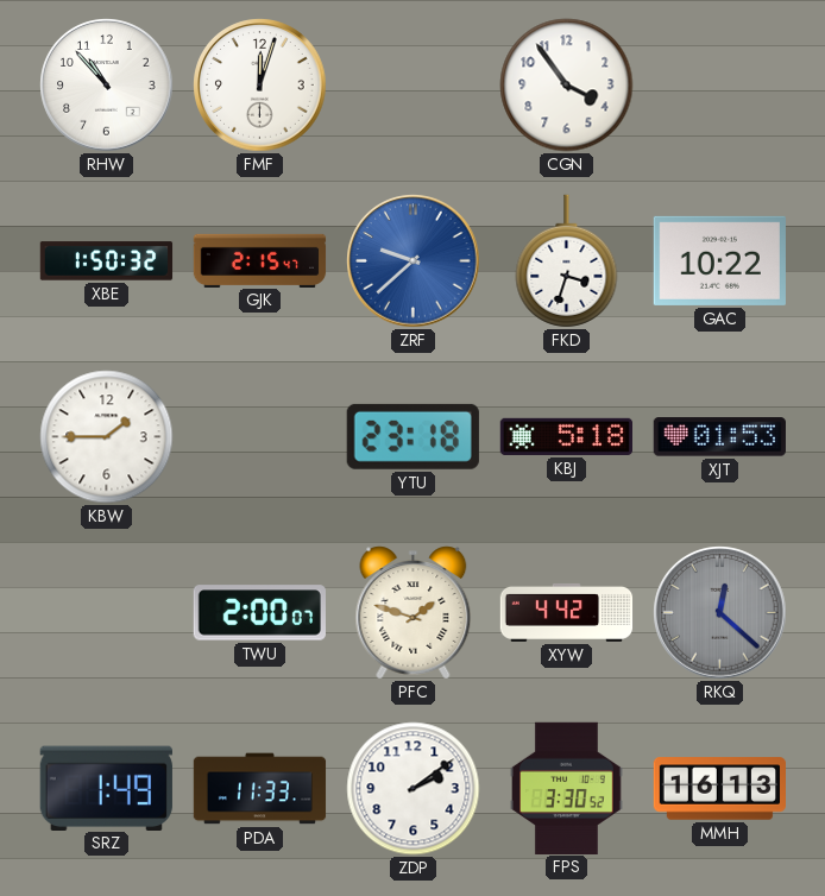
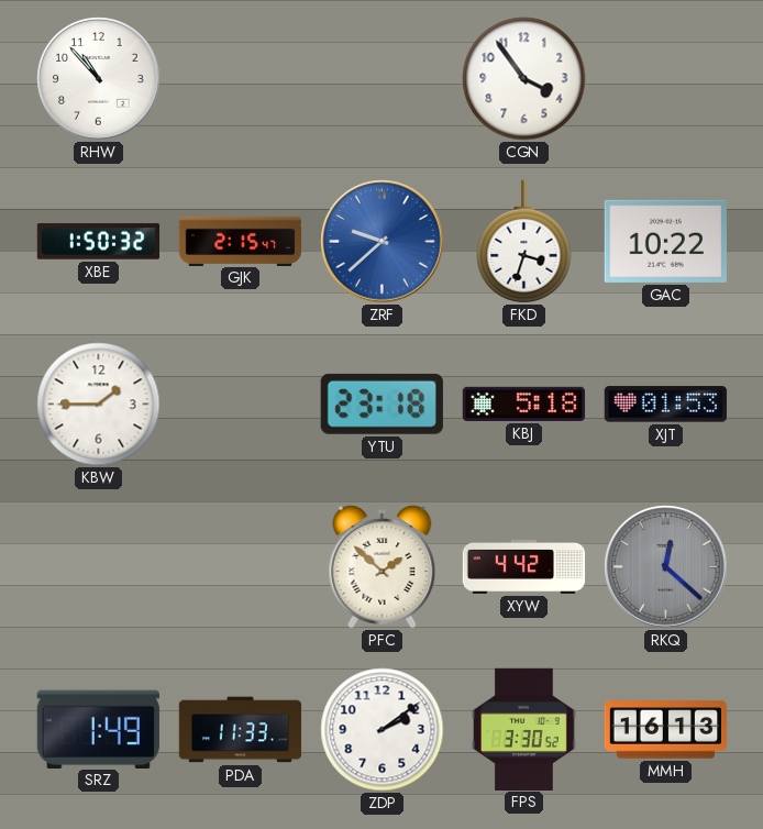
FMF: 12:03 -> none (260, 86)
TWU: 2:00 -> none (259, 613)
PFC: 1:48 -> 1:52 (383, 567)
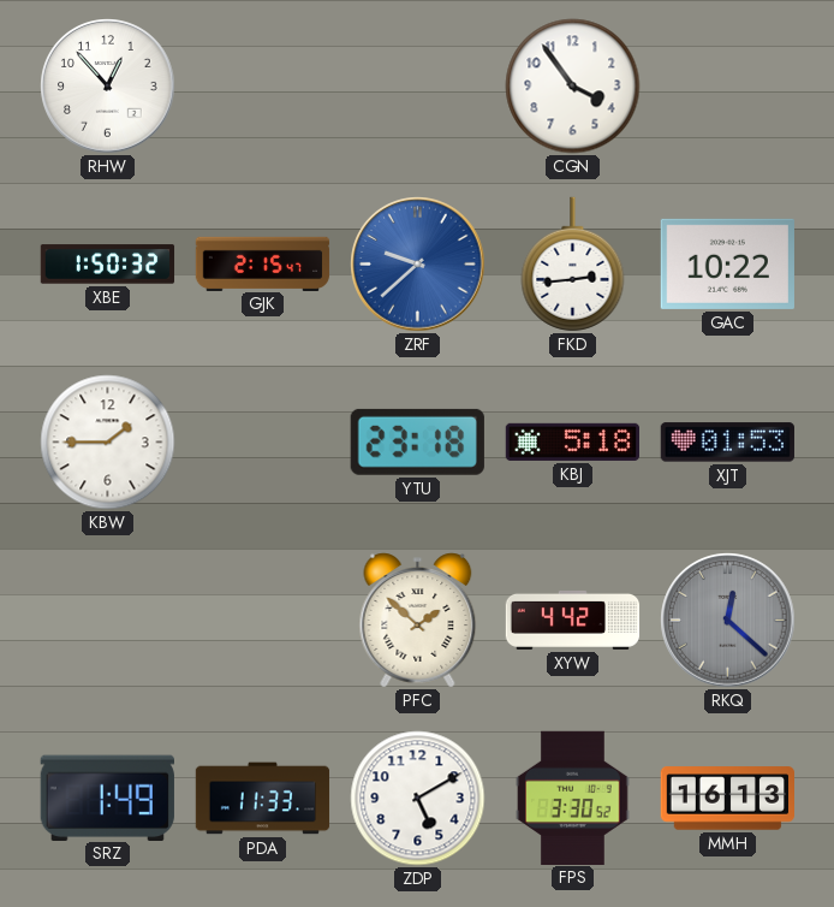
RHW: 10:53 -> 12:53 (108, 87)
FKD: 3:33 -> 2:44 (573, 265)
ZDP: 2:09 -> 5:10 (418, 799)
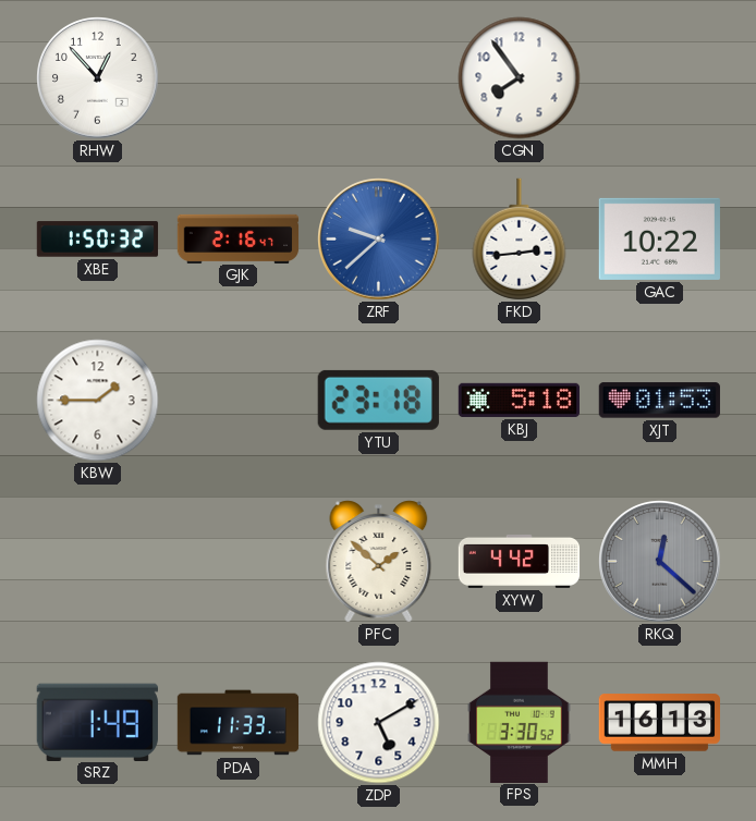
CGN: 3:54 -> 7:54 (520, 78)
GJK: 2:15 -> 2:16 (239, 238)
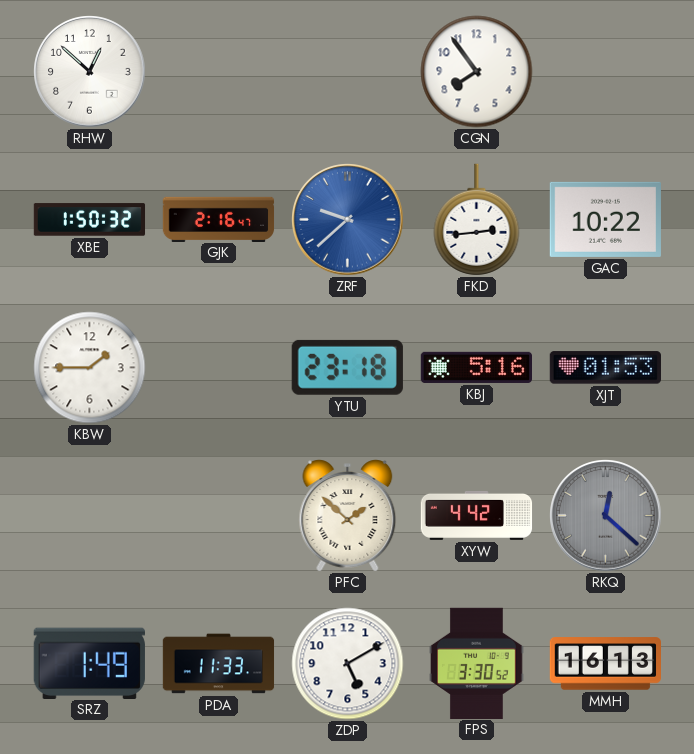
RHW: 12:53 -> 12:52 (90, 72)
KBJ: 5:18 -> 5:16 (476, 367)
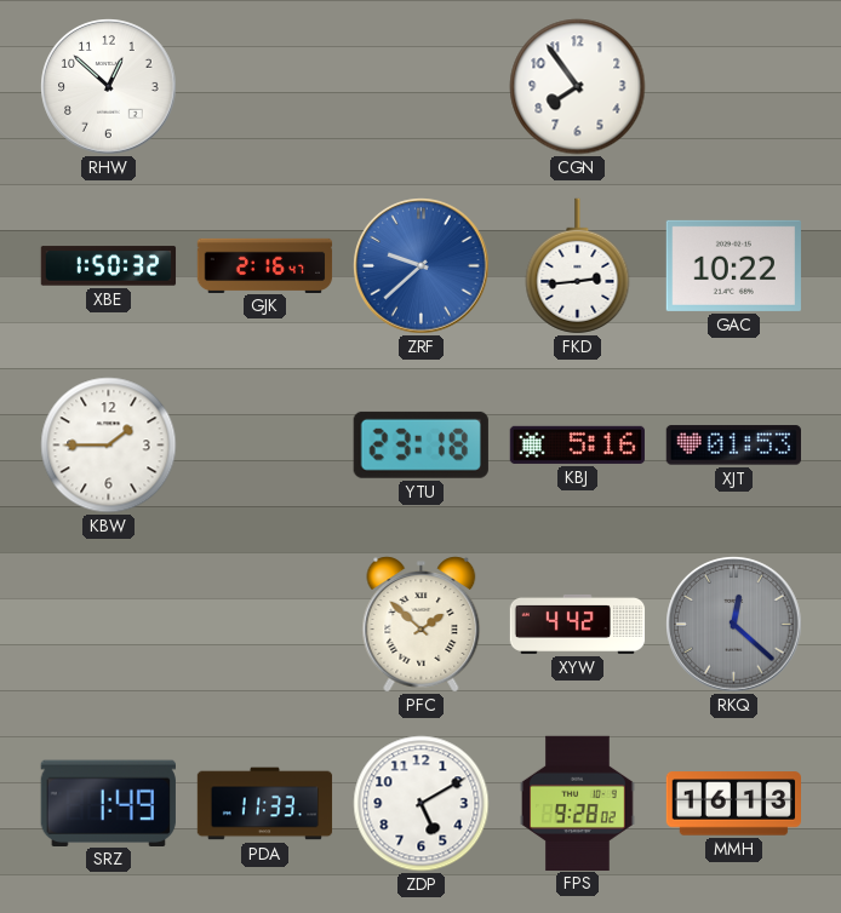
FPS: 3:30 -> 9:28 (578, 803)
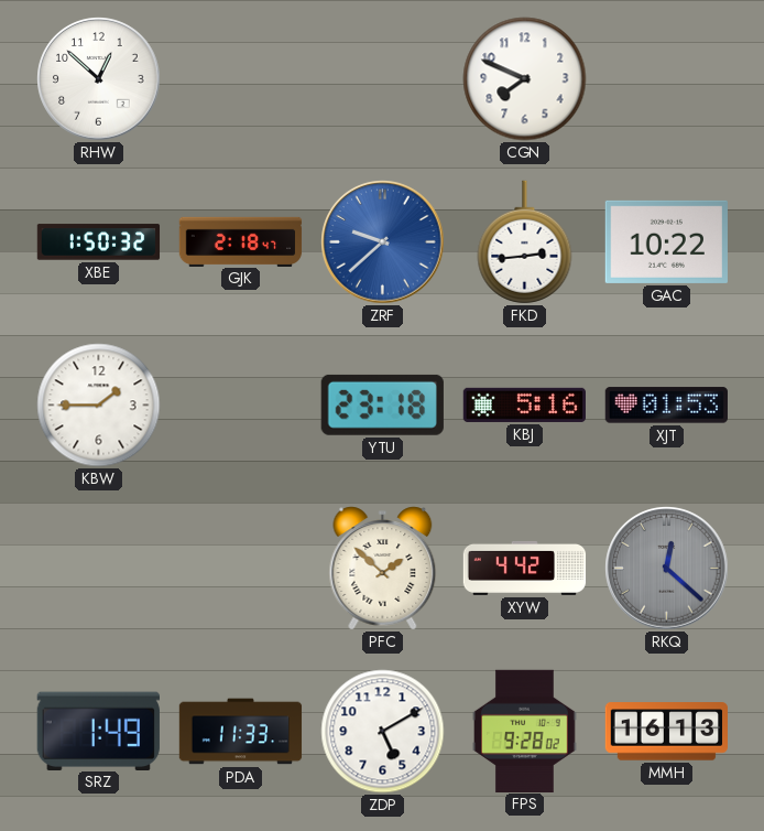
CGN: 7:54 -> 7:49 (525, 79)
GJK: 2:16 -> 2:18 (241, 241)
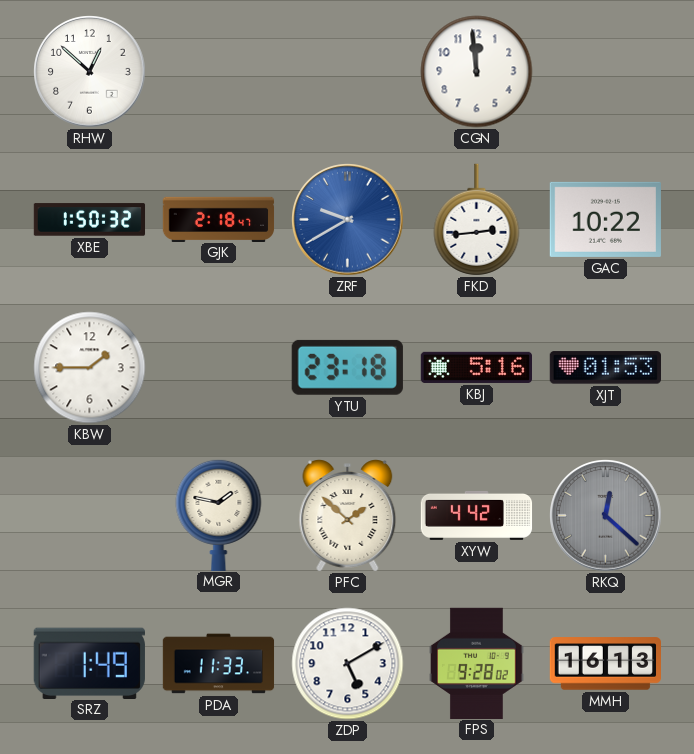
CGN: 7:49 -> 11:59 (477, 72)
ZRF: 9:38 -> 9:40 (348, 220)
MGR: none -> 1:47 (219, 514)
